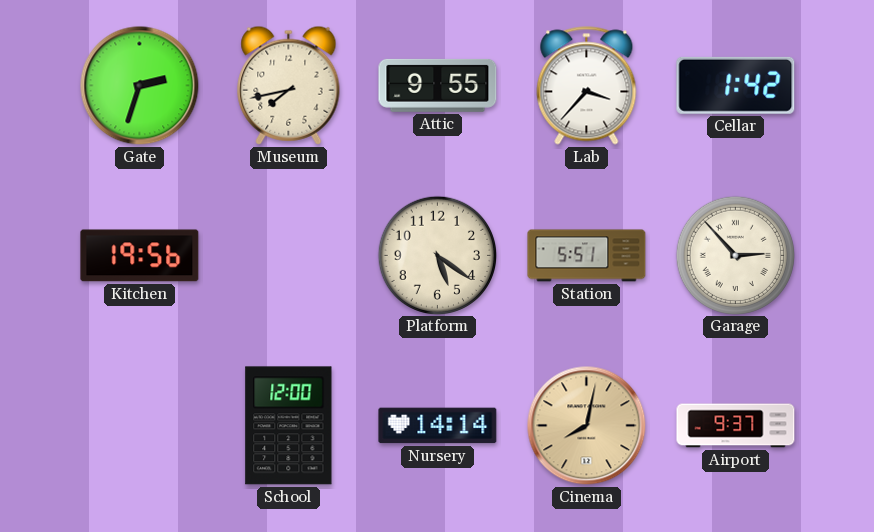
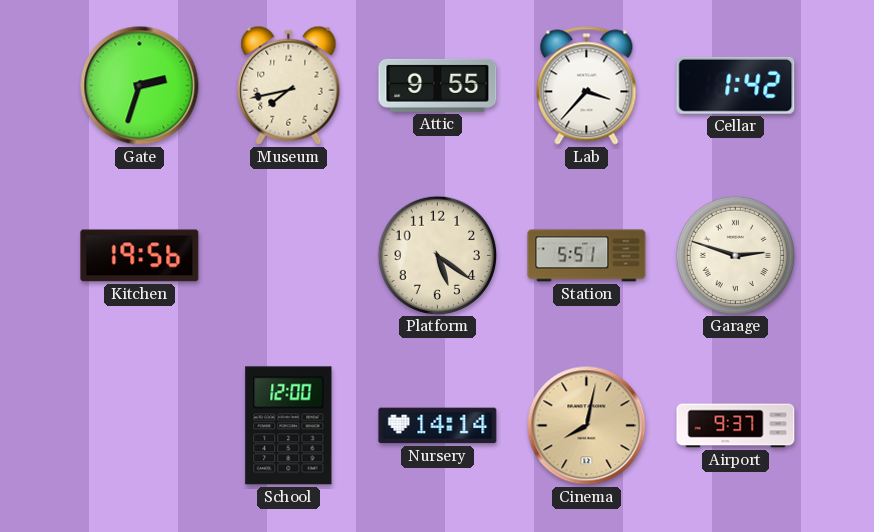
Garage: 2:53 -> 2:48 (735, 255)
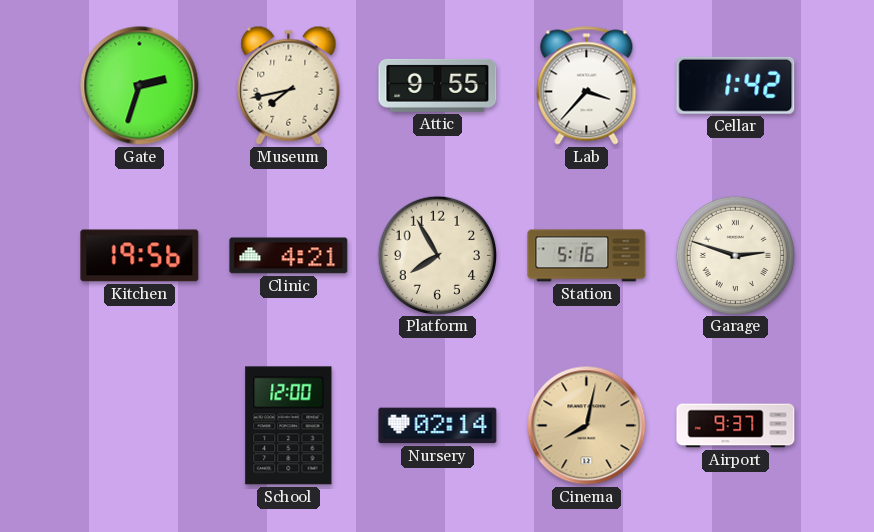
Clinic: none -> 4:21 (289, 256)
Platform: 5:21 -> 7:55 (437, 255)
Station: 5:51 -> 5:16 (587, 256)
Nursery: 14:14 -> 02:14 (438, 426)
